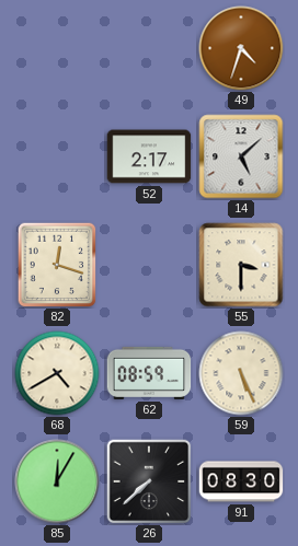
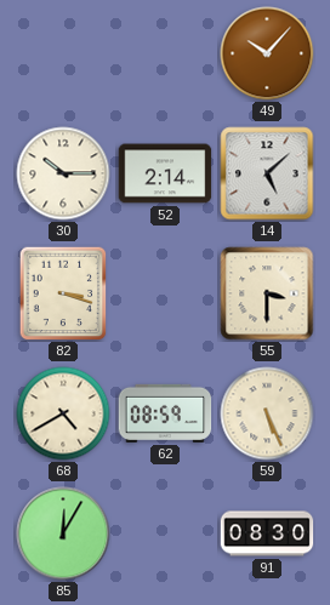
49: 4:33 -> 10:07 (267, 53)
30: none -> 10:15 (63, 173)
52: 2:17 -> 2:14 (165, 173)
82: 12:18 -> 3:18 (63, 293)
26: 7:38 -> none (149, 481)
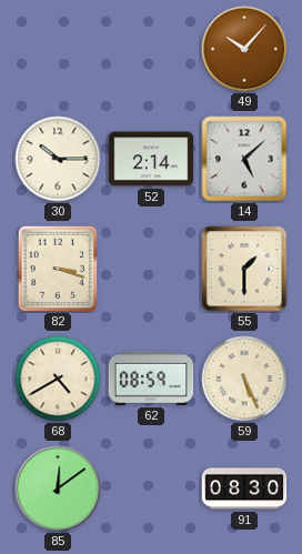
55: 3:30 -> 1:30 (244, 269)
85: 12:05 -> 12:09 (58, 488)
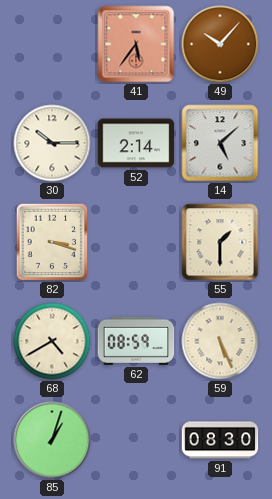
41: none -> 5:36 (136, 44)
85: 12:09 -> 1:03 (52, 440)
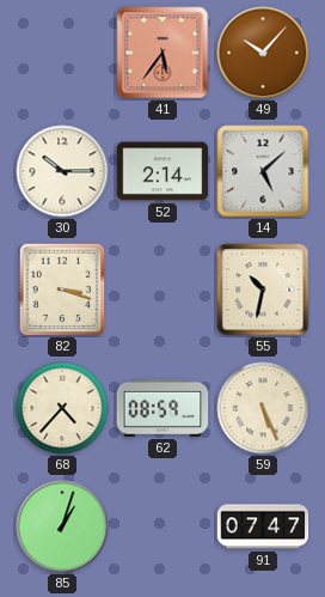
55: 1:30 -> 10:32 (263, 290)
68: 4:40 -> 4:37 (62, 408)
91: 08:30 -> 07:47 (263, 526)
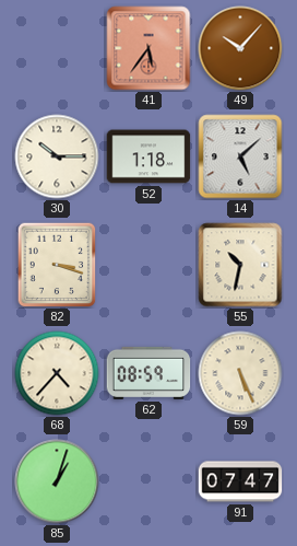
52: 2:14 -> 1:18 (148, 156)
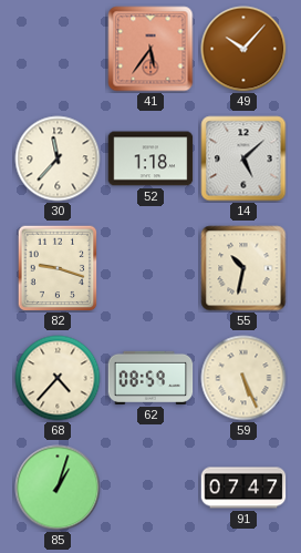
30: 10:15 -> 11:37 (58, 158)
82: 3:18 -> 9:18 (58, 268)
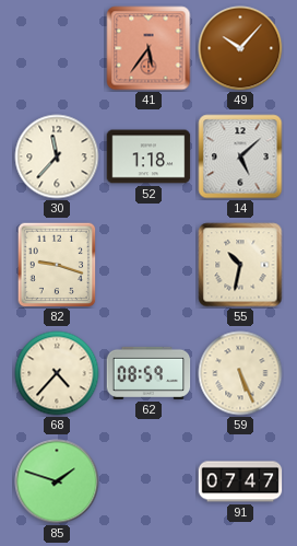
85: 1:03 -> 1:48 (57, 481)
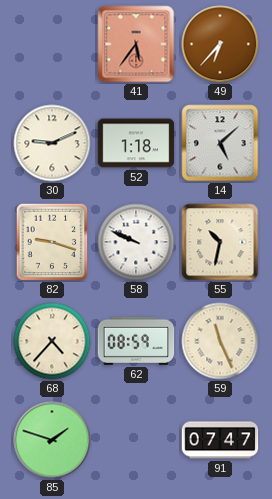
49: 10:07 -> 6:37 (220, 44)
30: 11:37 -> 9:11 (52, 143)
58: none -> 9:49 (136, 242)
59: 5:26 -> 11:26 (220, 341)
